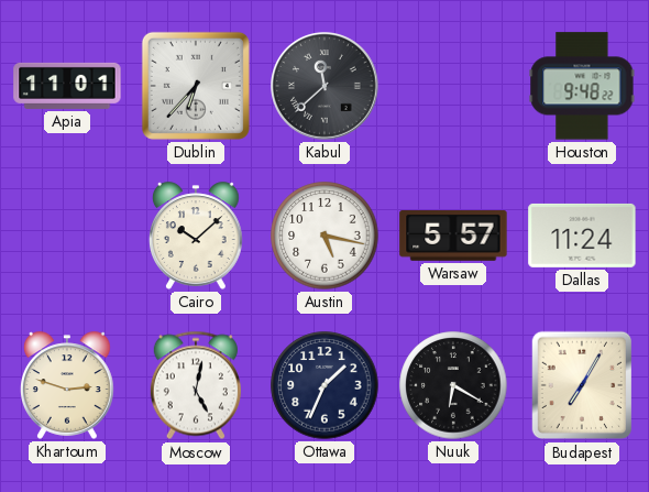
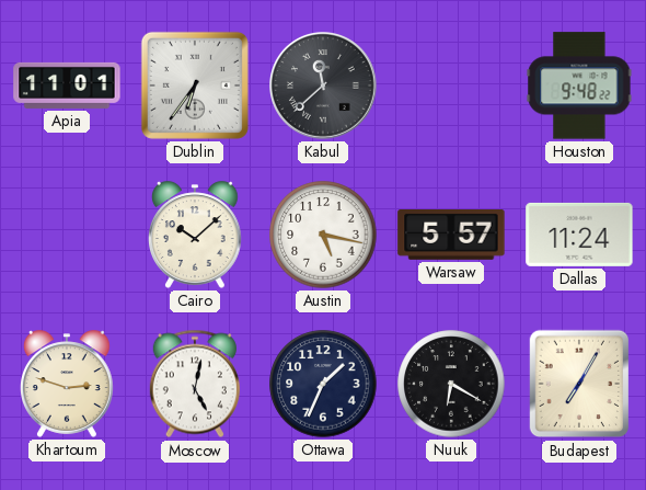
Dublin: 6:37 -> 6:36 (195, 86)
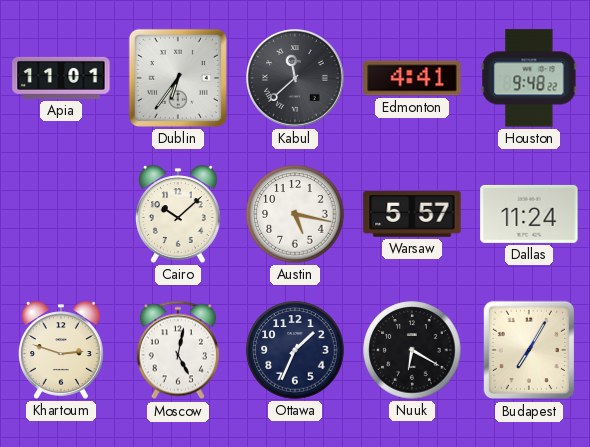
Edmonton: none -> 4:41 (412, 78)
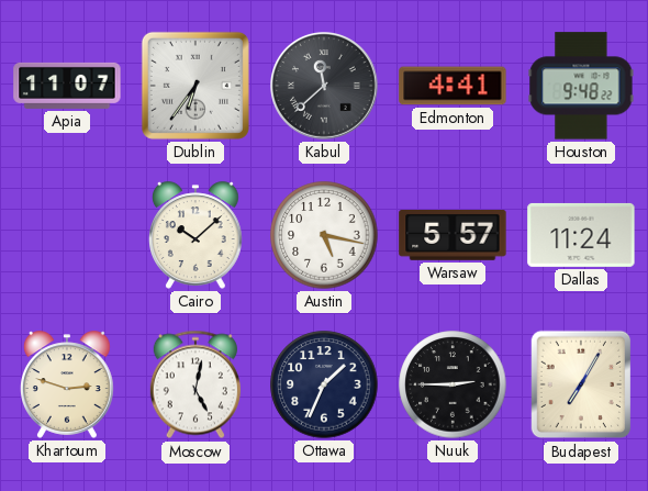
Apia: 11:01 -> 11:07 (67, 86)
Nuuk: 6:20 -> 2:45 (453, 384)
